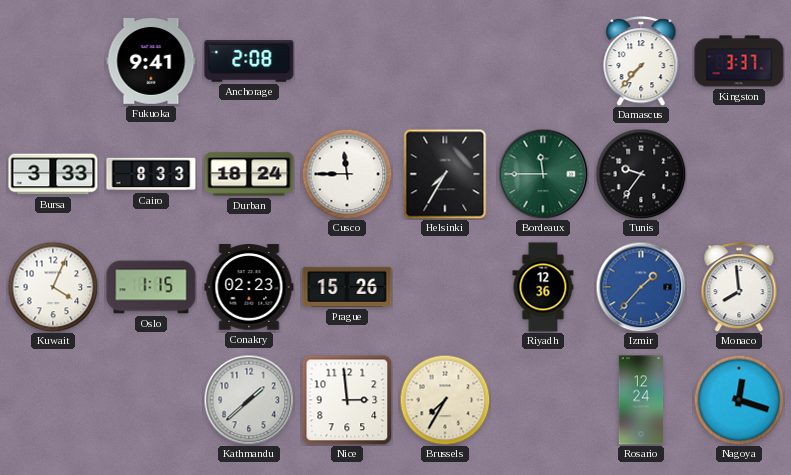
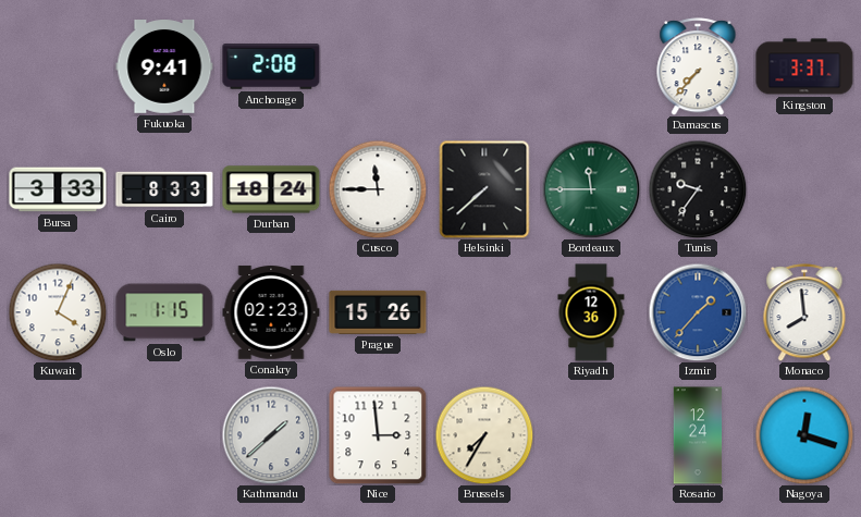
Helsinki: 7:35 -> 7:38 (484, 189)
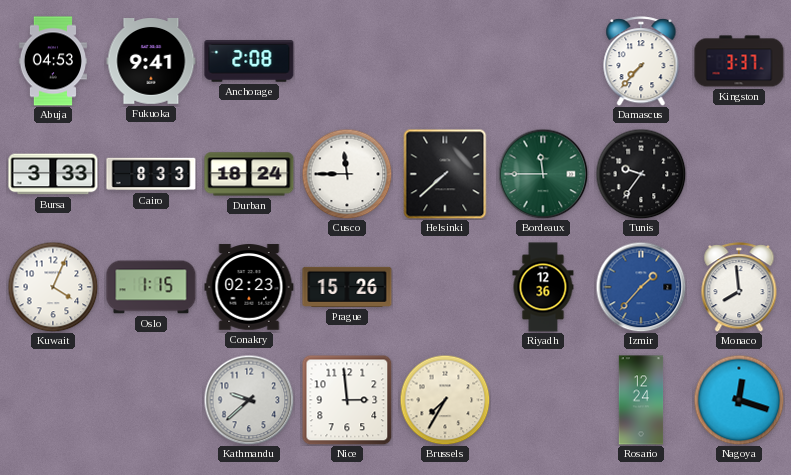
Abuja: none -> 04:53 (52, 61)
Kathmandu: 1:38 -> 9:38 (249, 400)
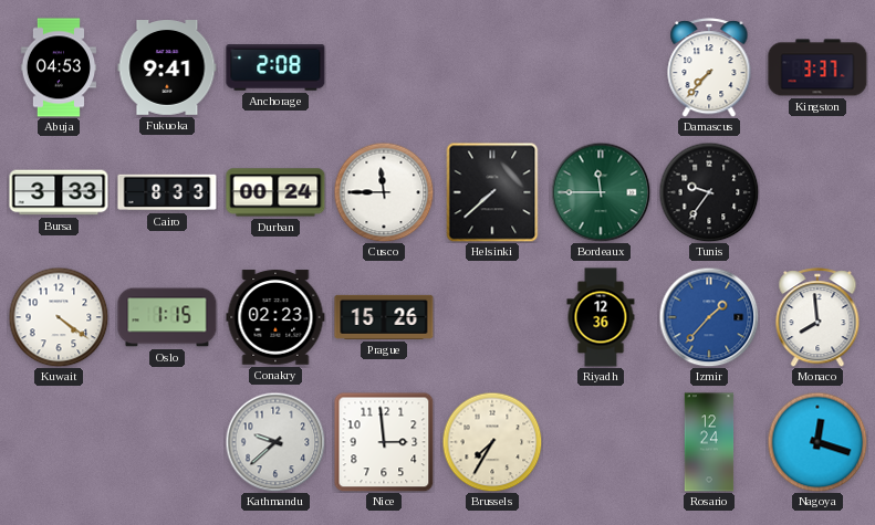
Durban: 18:24 -> 00:24 (275, 192)
Kuwait: 4:04 -> 4:21 (59, 317)
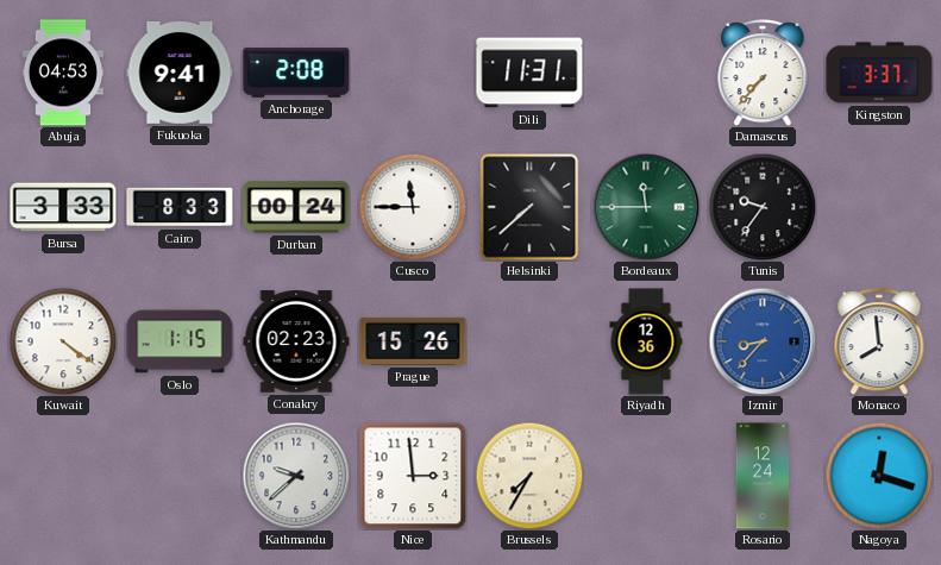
Dili: none -> 11:31 (529, 73)
Izmir: 1:37 -> 8:37 (763, 341)
